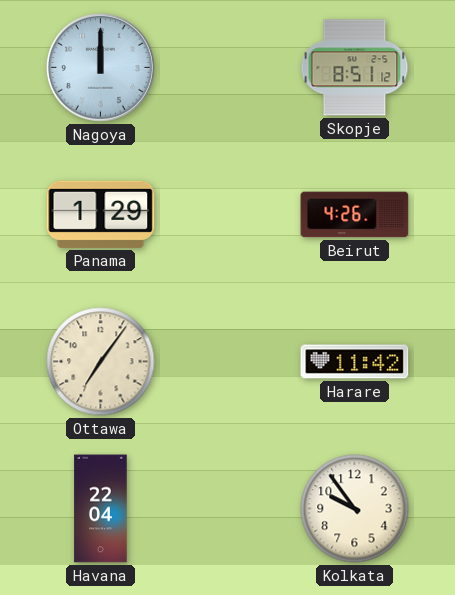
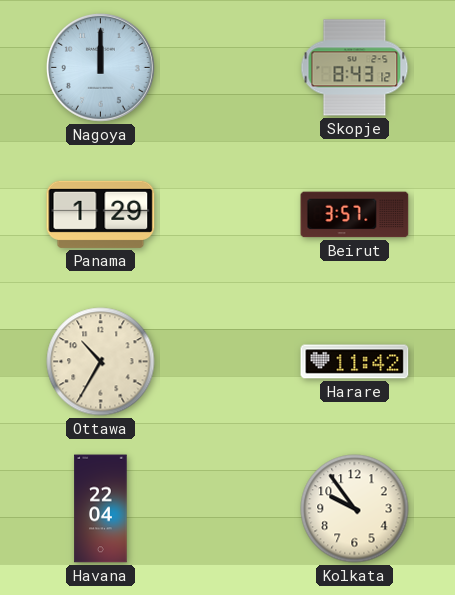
Skopje: 8:51 -> 8:43 (355, 68)
Beirut: 4:26 -> 3:57 (355, 215)
Ottawa: 7:06 -> 10:35 (101, 362)
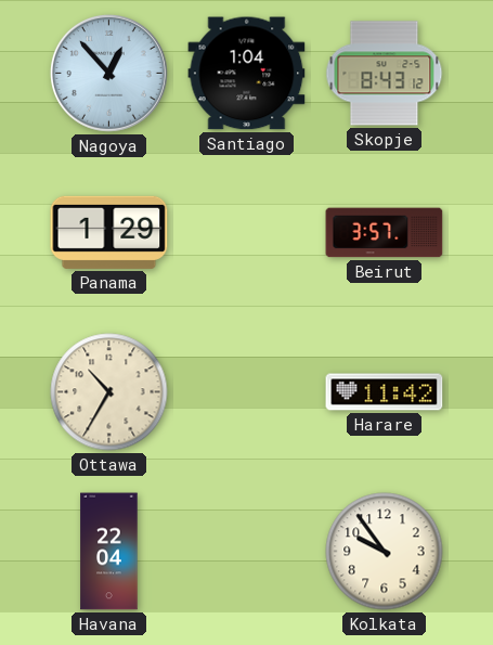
Nagoya: 12:00 -> 12:53 (108, 73)
Santiago: none -> 1:04 (247, 74)
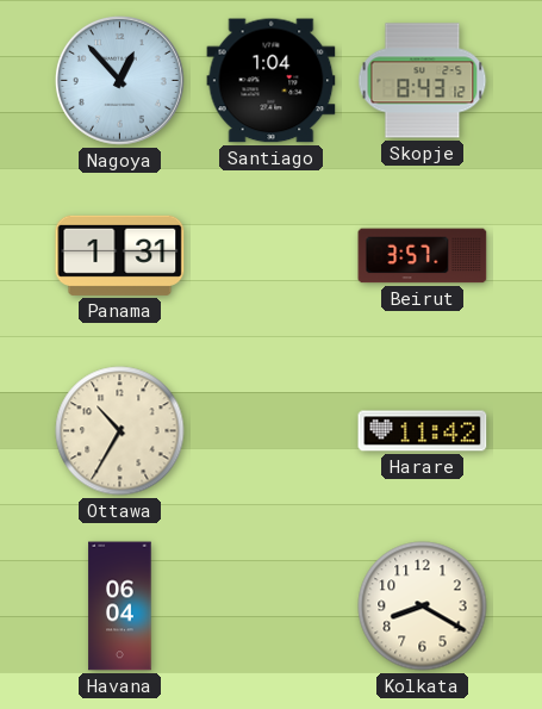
Panama: 1:29 -> 1:31 (120, 255)
Havana: 22:04 -> 06:04 (120, 607)
Kolkata: 9:54 -> 8:20 (423, 607)
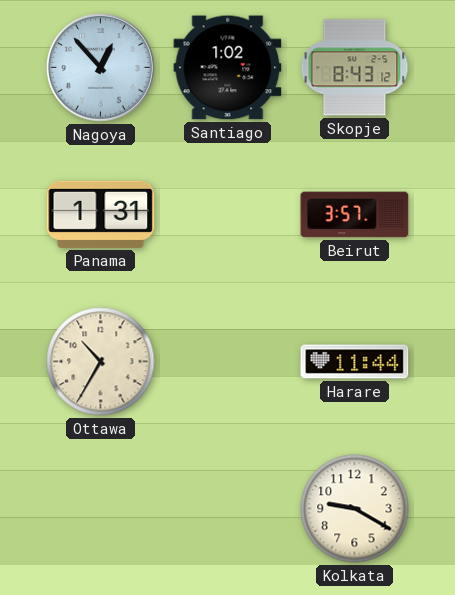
Santiago: 1:04 -> 1:02 (228, 68)
Harare: 11:42 -> 11:44 (355, 362)
Havana: 06:04 -> none (120, 607)
Kolkata: 8:20 -> 9:20 (355, 509)
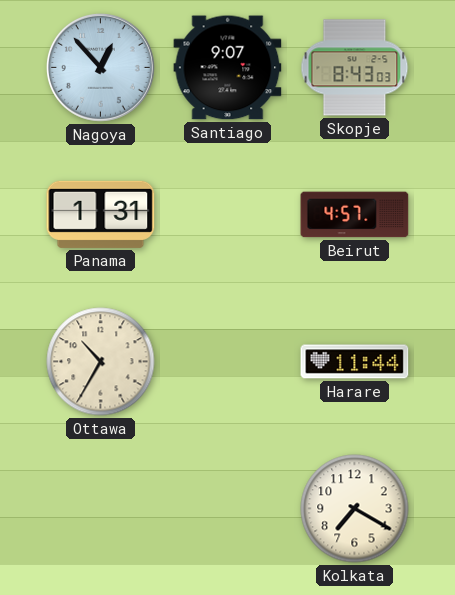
Santiago: 1:02 -> 9:07 (228, 68)
Skopje: 8:43:12 -> 8:43:03 (355, 68)
Beirut: 3:57 -> 4:57 (355, 215)
Kolkata: 9:20 -> 7:20 (355, 509)
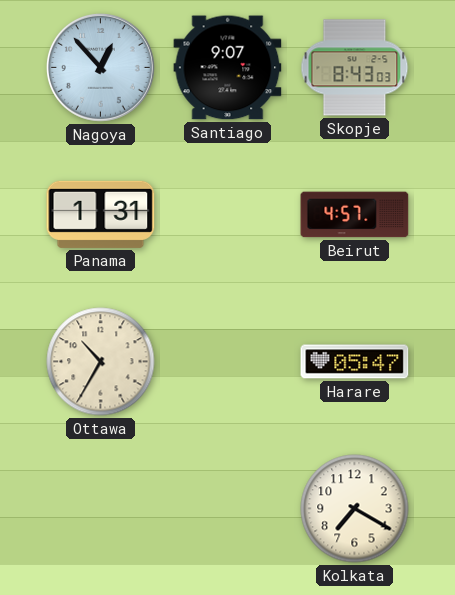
Harare: 11:44 -> 05:47 (355, 362)
